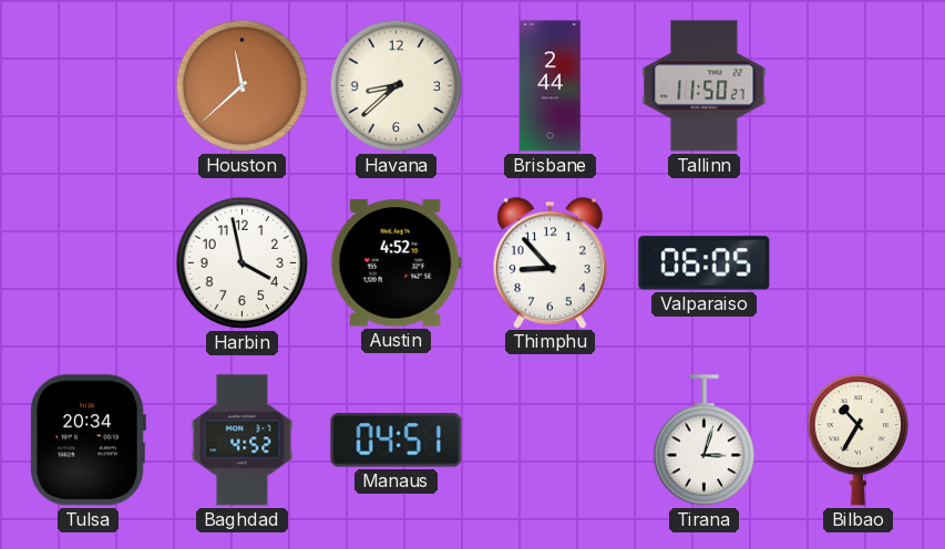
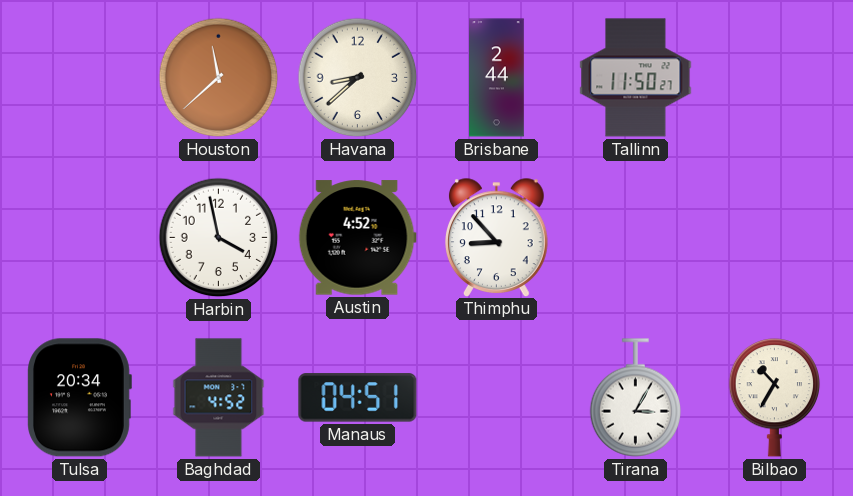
Valparaiso: 06:05 -> none (705, 263)
Tirana: 3:03 -> 3:05 (636, 398)
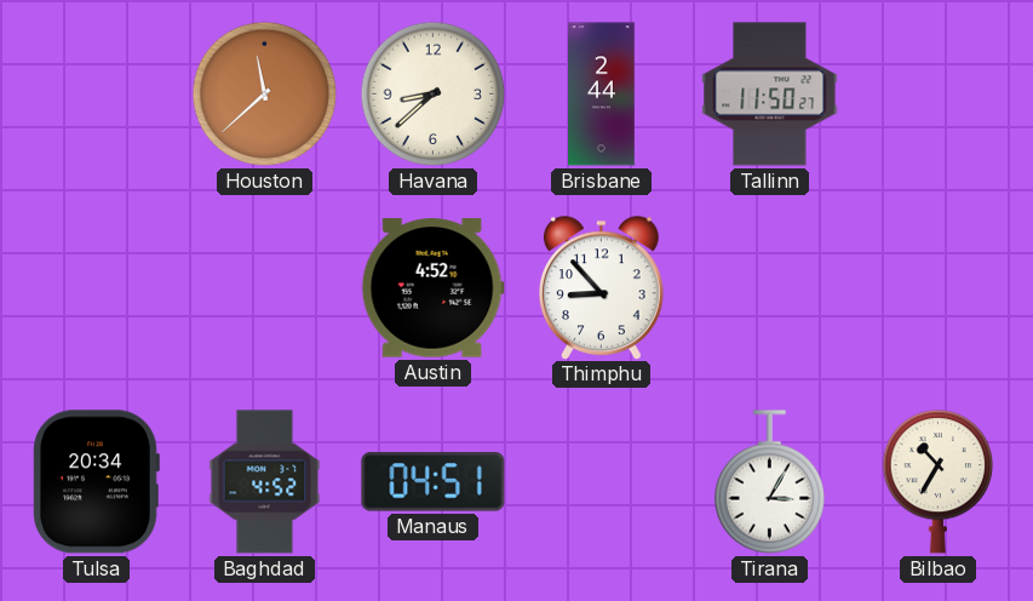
Harbin: 3:58 -> none (219, 238)
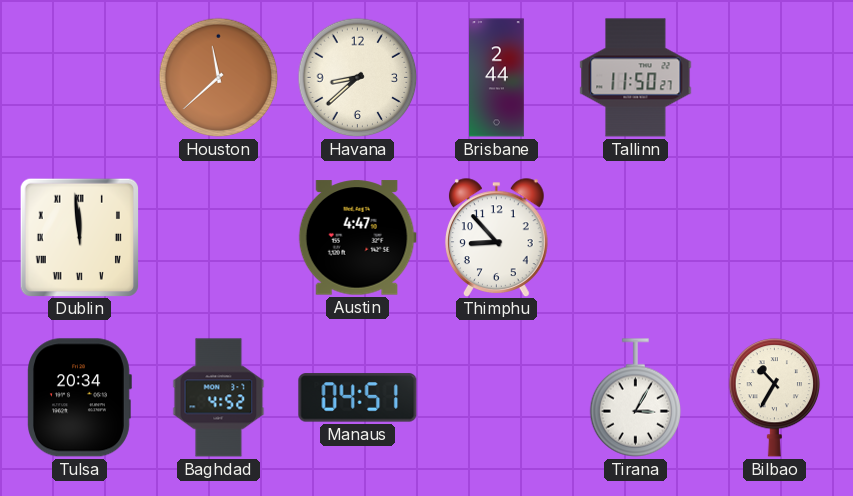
Dublin: none -> 11:59 (79, 237)
Austin: 4:52 -> 4:47 (357, 238)
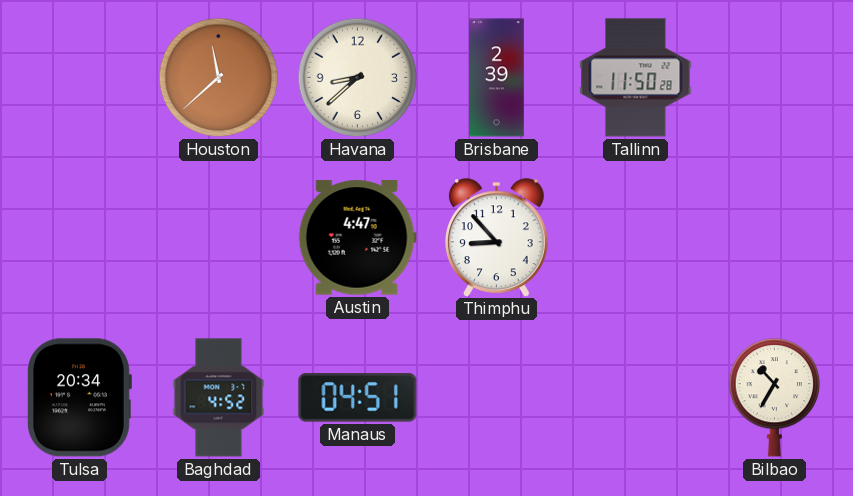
Brisbane: 2:44 -> 2:39 (497, 78)
Tallinn: 11:50:27 -> 11:50:28 (636, 78)
Dublin: 11:59 -> none (79, 237)
Tirana: 3:05 -> none (636, 398)
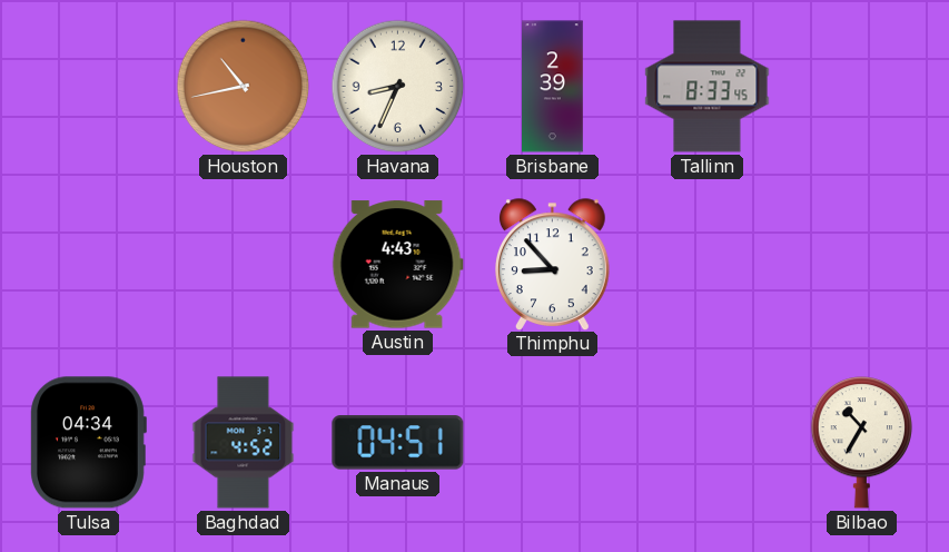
Houston: 11:38 -> 10:43 (244, 87)
Havana: 8:38 -> 8:34 (398, 87)
Tallinn: 11:50 -> 8:33 (708, 87)
Austin: 4:47 -> 4:43 (397, 265)
Tulsa: 20:34 -> 04:34 (88, 443)
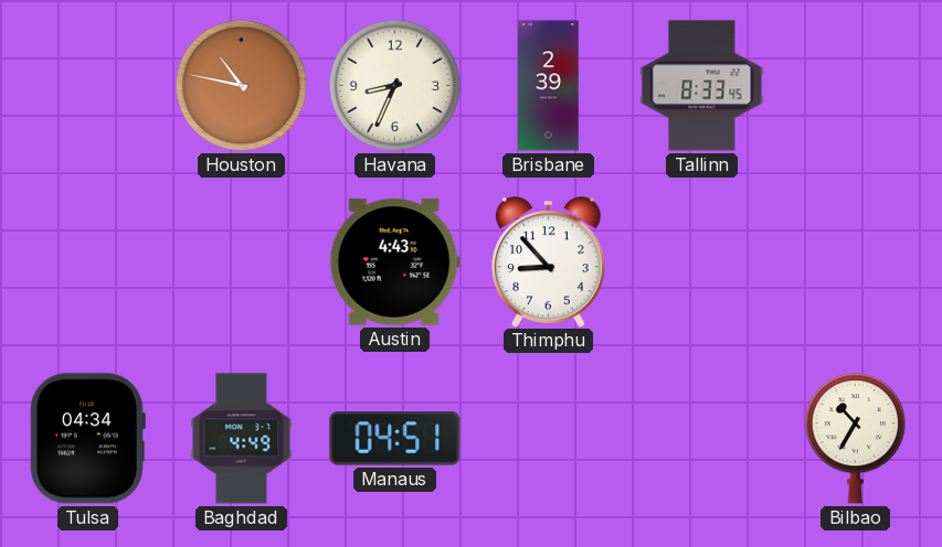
Houston: 10:43 -> 10:47 (242, 86)
Baghdad: 4:52 -> 4:49 (242, 439)
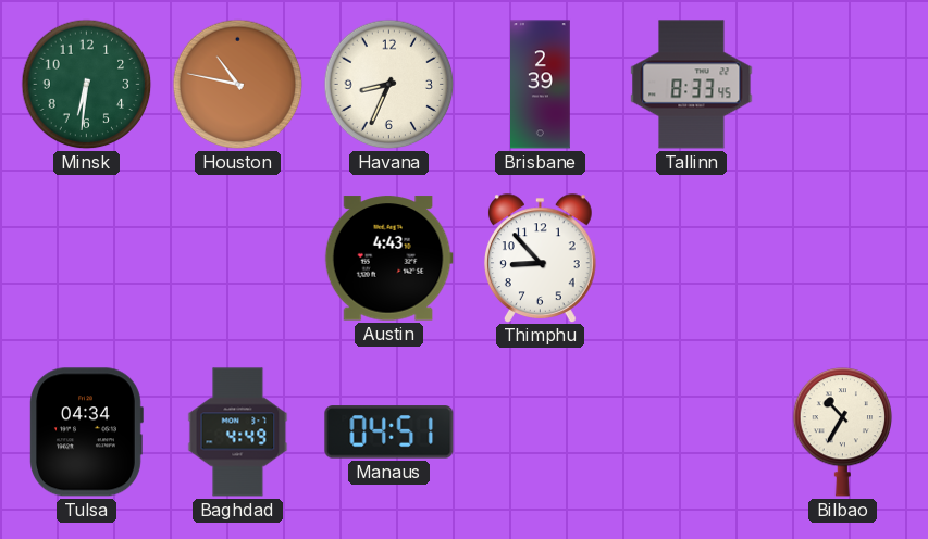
Minsk: none -> 6:31 (87, 85)
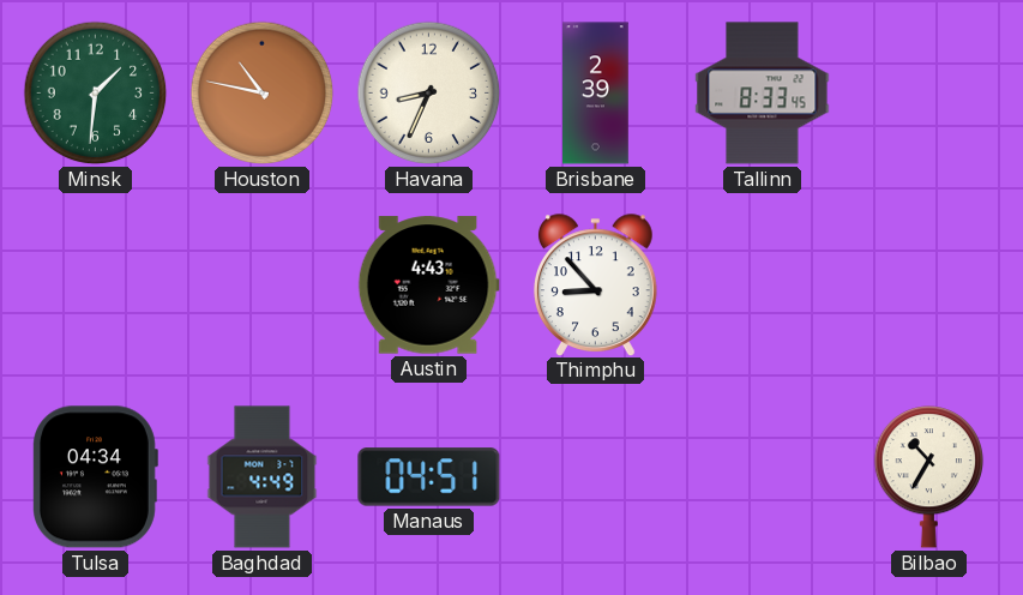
Minsk: 6:31 -> 1:31 (96, 94)
